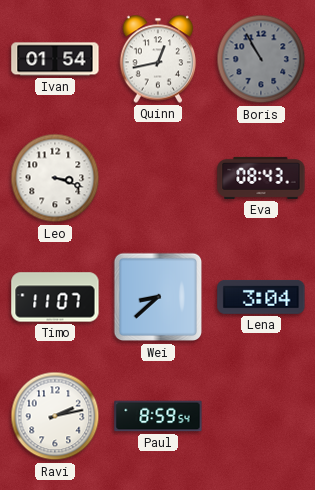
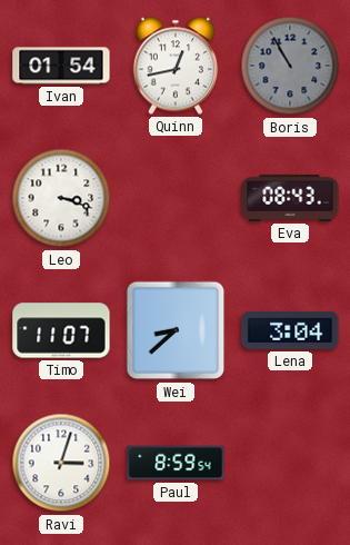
Ravi: 2:13 -> 3:03 (61, 463)
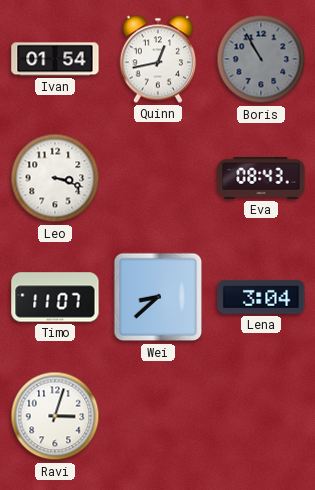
Paul: 8:59 -> none (176, 463)
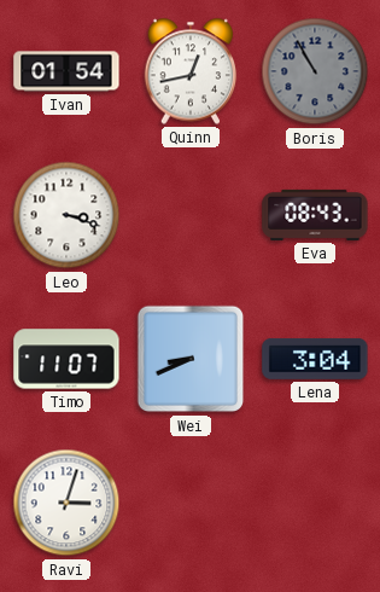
Wei: 8:38 -> 8:41 (191, 359)
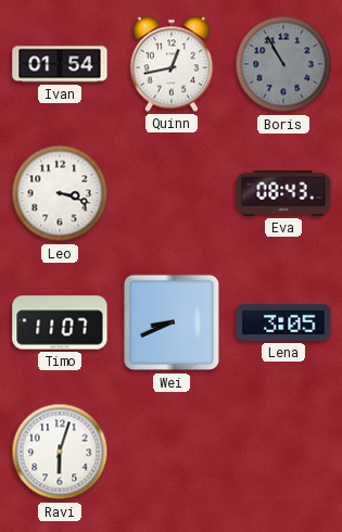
Lena: 3:04 -> 3:05 (283, 322)
Ravi: 3:03 -> 6:03 (60, 452)
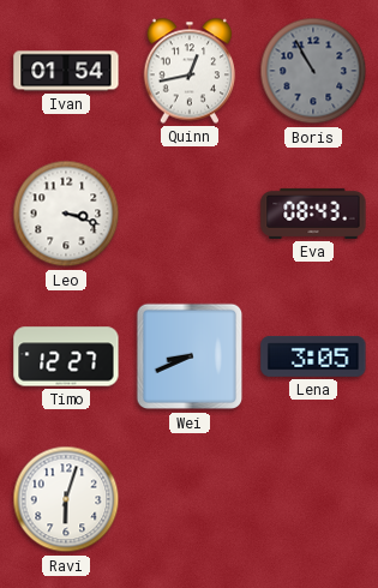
Timo: 11:07 -> 12:27 (66, 356)
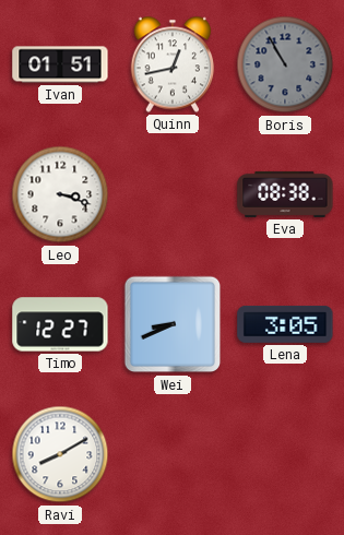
Ivan: 01:54 -> 01:51 (60, 64)
Eva: 08:43 -> 08:38 (285, 194)
Ravi: 6:03 -> 8:10 (60, 454)
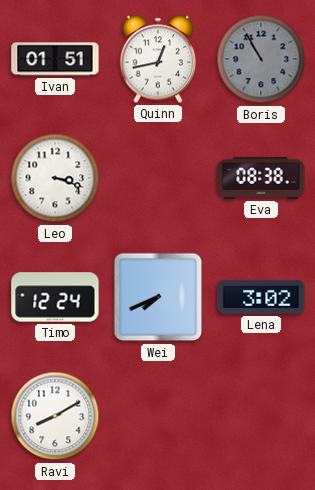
Timo: 12:27 -> 12:24 (55, 297)
Wei: 8:41 -> 7:41 (158, 297)
Lena: 3:05 -> 3:02 (261, 297)
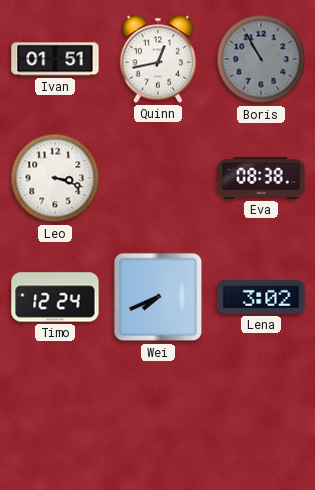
Ravi: 8:10 -> none (55, 416)
